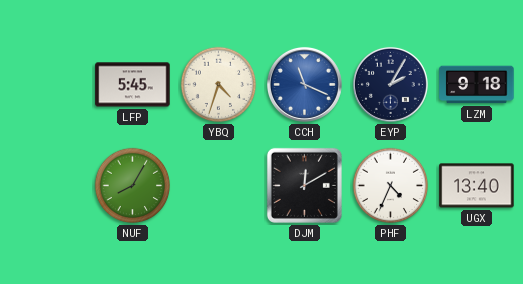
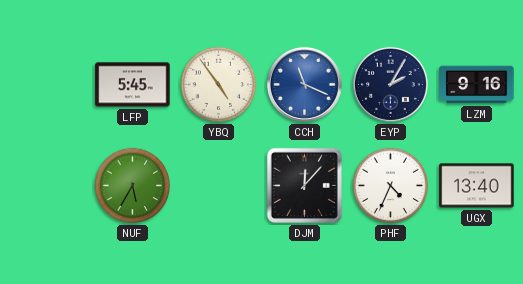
YBQ: 4:33 -> 4:54 (219, 85)
LZM: 9:18 -> 9:16 (477, 85)
NUF: 8:05 -> 5:35 (133, 186)
DJM: 12:10 -> 12:07 (304, 185)
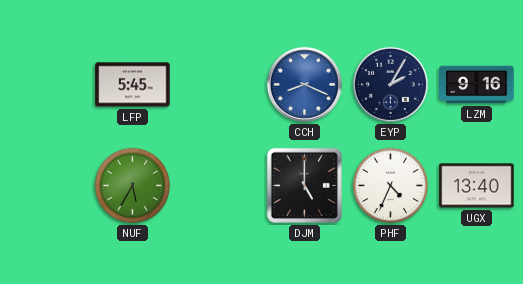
YBQ: 4:54 -> none (219, 85)
CCH: 11:19 -> 8:19 (304, 84)
DJM: 12:07 -> 5:00 (304, 185)
